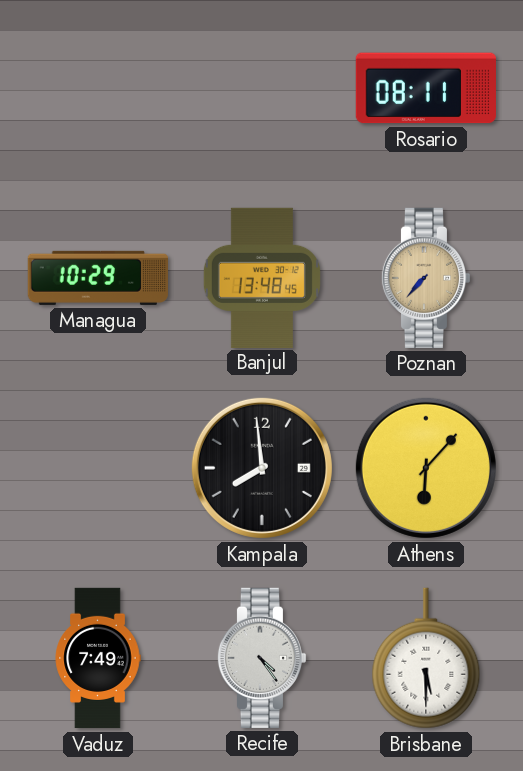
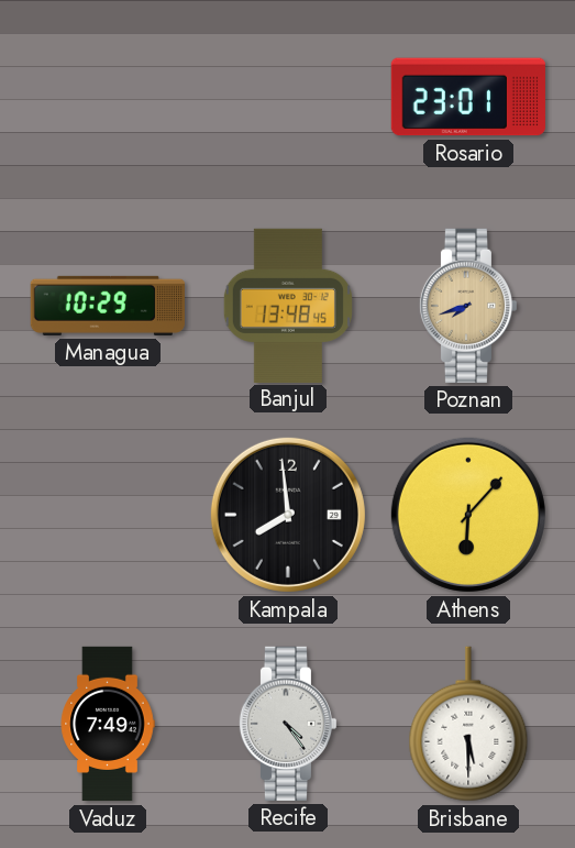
Rosario: 08:11 -> 23:01 (468, 97)
Poznan: 7:37 -> 7:42 (468, 306)
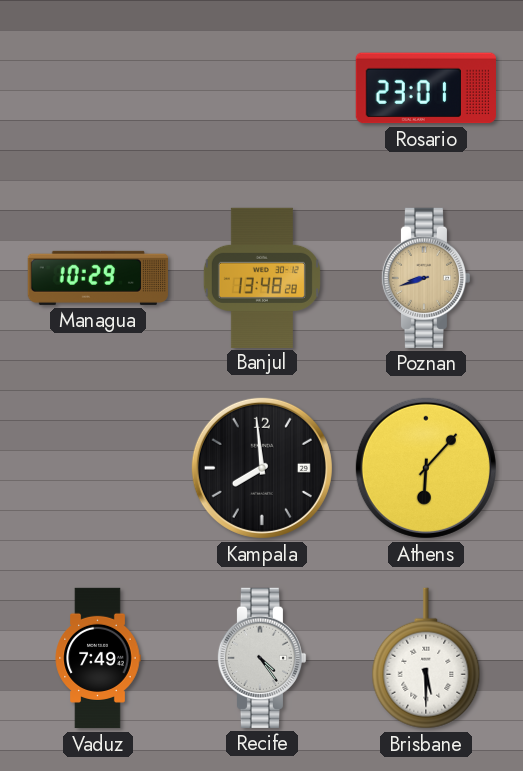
Banjul: 13:48:45 -> 13:48:28 (262, 277)
Poznan: 7:42 -> 8:42 (426, 278)
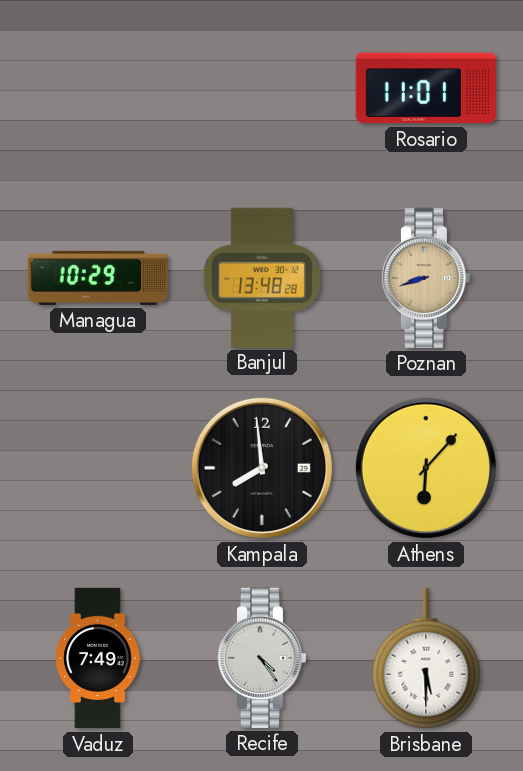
Rosario: 23:01 -> 11:01 (426, 88)
